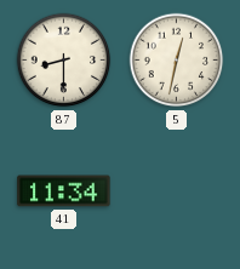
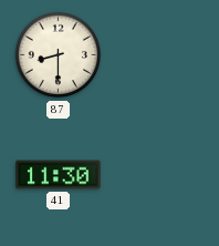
5: 12:32 -> none (177, 61)
41: 11:34 -> 11:30 (59, 175)
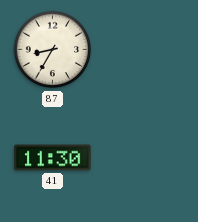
87: 8:30 -> 8:35 (53, 50)
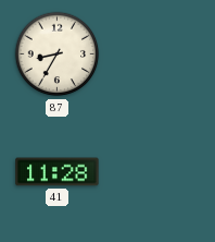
41: 11:30 -> 11:28 (58, 172)
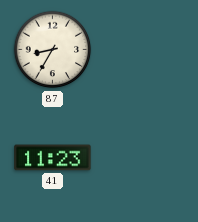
41: 11:28 -> 11:23 (53, 158)
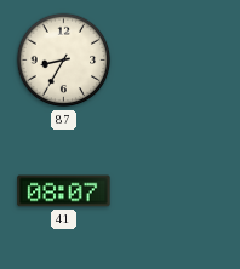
41: 11:23 -> 08:07 (64, 191)
